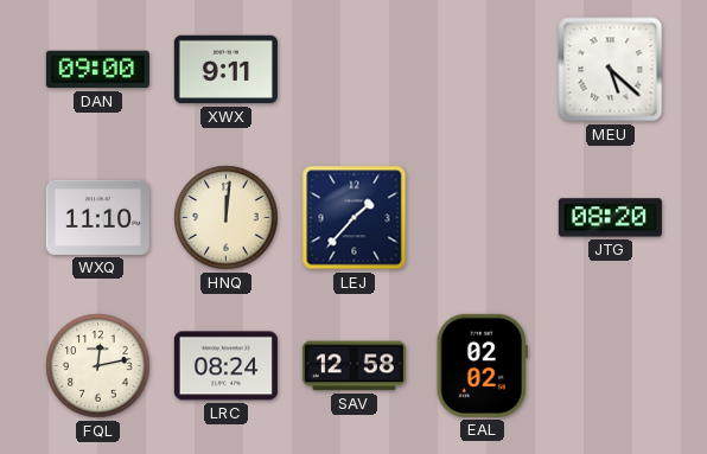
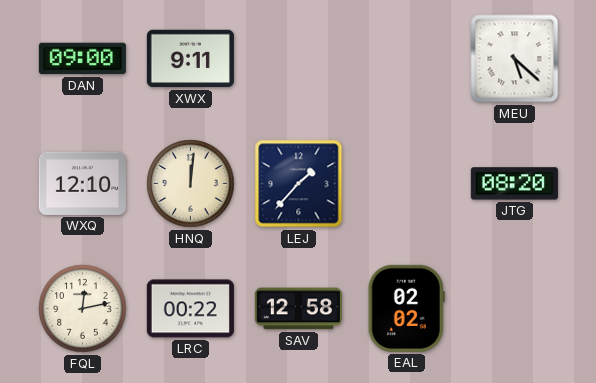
WXQ: 11:10 -> 12:10 (82, 183)
LRC: 08:24 -> 00:22 (190, 309)
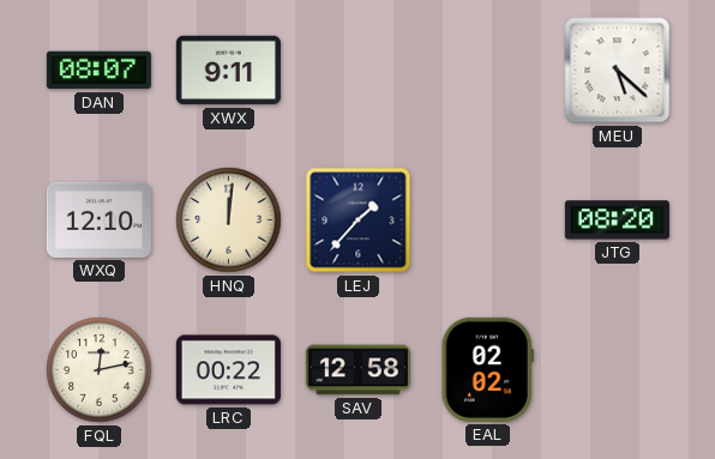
DAN: 09:00 -> 08:07 (98, 71)
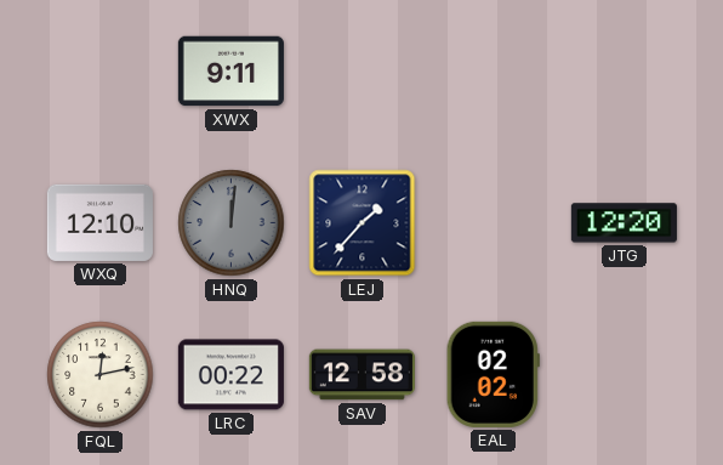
DAN: 08:07 -> none (98, 71)
MEU: 5:22 -> none (618, 71)
HNQ dial: cream -> grey (232, 223)
JTG: 08:20 -> 12:20 (624, 223)
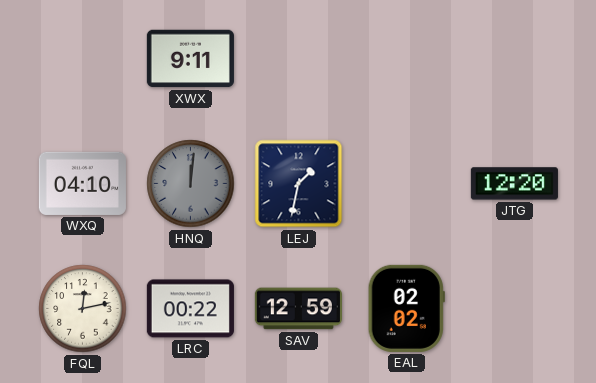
WXQ: 12:10 -> 04:10 (82, 183)
LEJ: 1:37 -> 1:32 (299, 184)
SAV: 12:58 -> 12:59 (298, 309)
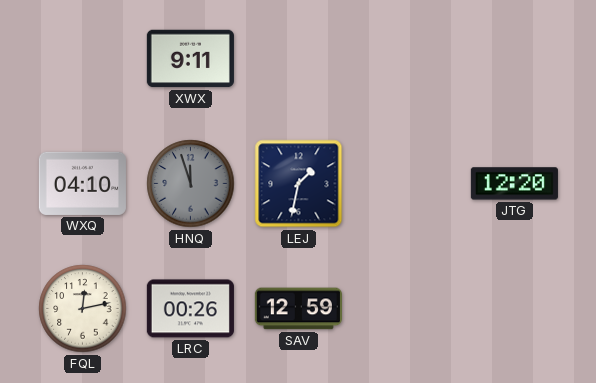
HNQ: 12:01 -> 11:57 (191, 184)
LRC: 00:22 -> 00:26 (190, 309)
EAL: 02:02 -> none (406, 308)
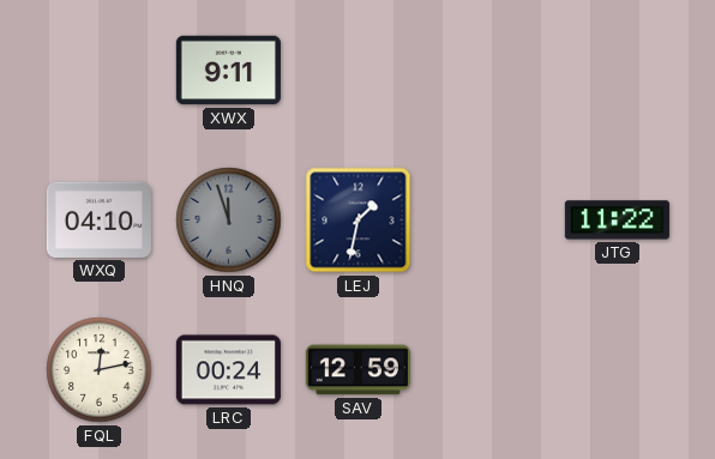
JTG: 12:20 -> 11:22 (617, 221)
LRC: 00:26 -> 00:24 (228, 370)
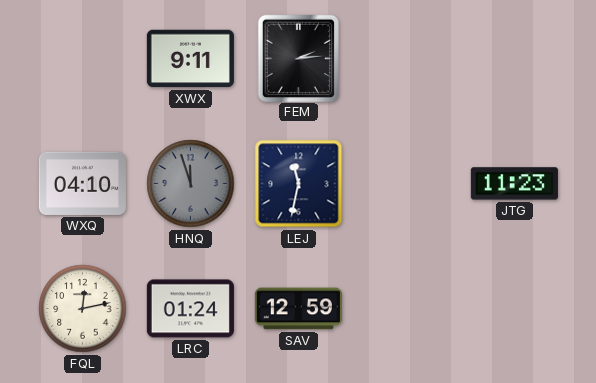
FEM: none -> 2:14 (298, 58)
LEJ: 1:32 -> 11:32 (299, 184)
JTG: 11:22 -> 11:23 (514, 184)
LRC: 00:24 -> 01:24 (190, 309)
